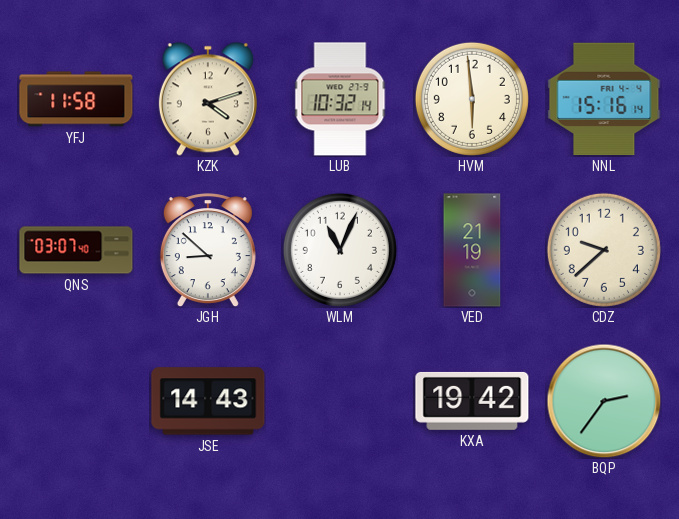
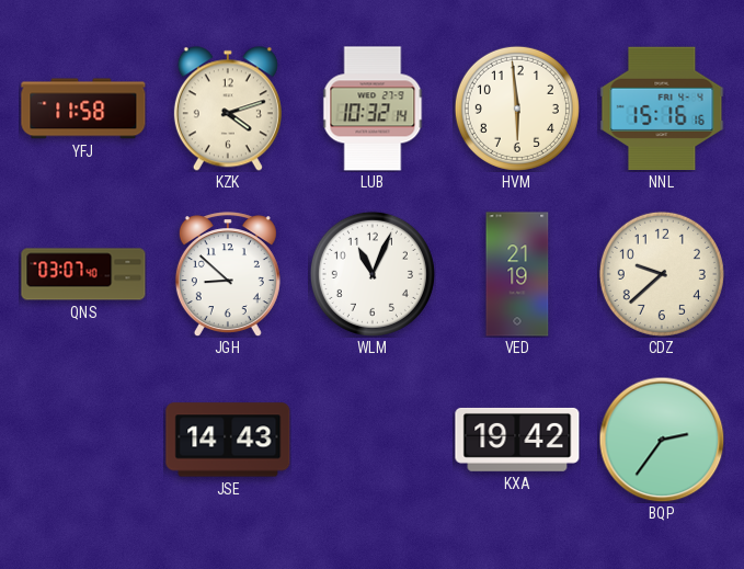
NNL: 15:16:14 -> 15:16:16 (662, 109)
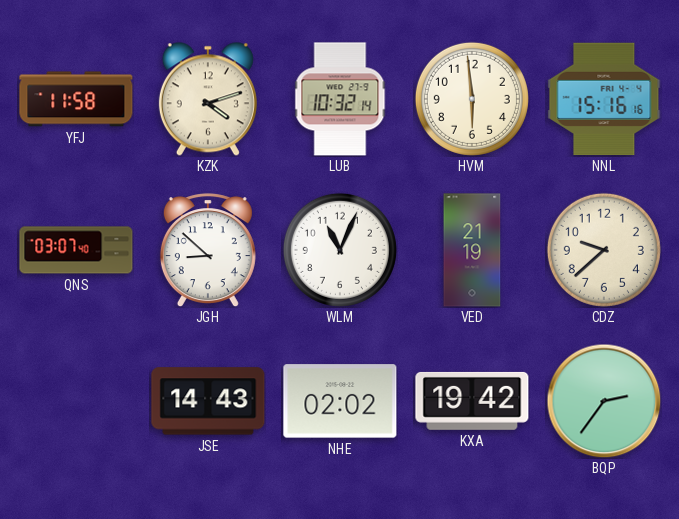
NHE: none -> 02:02 (340, 401)
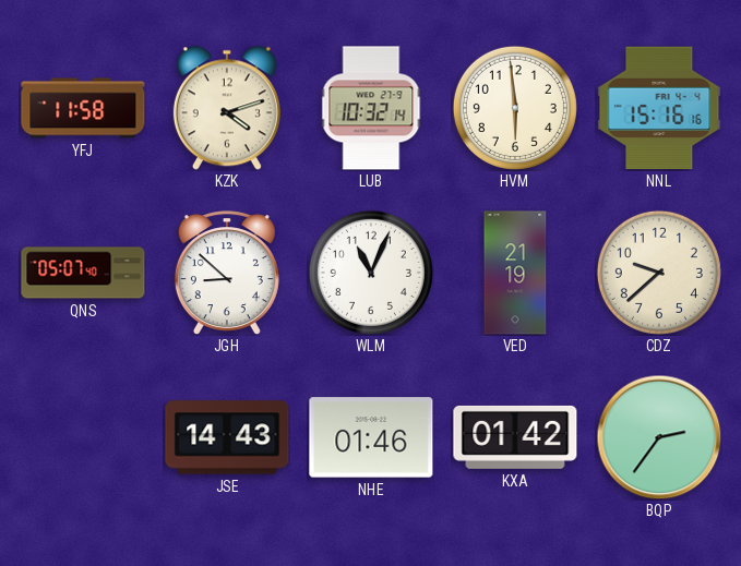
QNS: 03:07 -> 05:07 (83, 273)
NHE: 02:02 -> 01:46 (371, 437)
KXA: 19:42 -> 01:42 (515, 437)
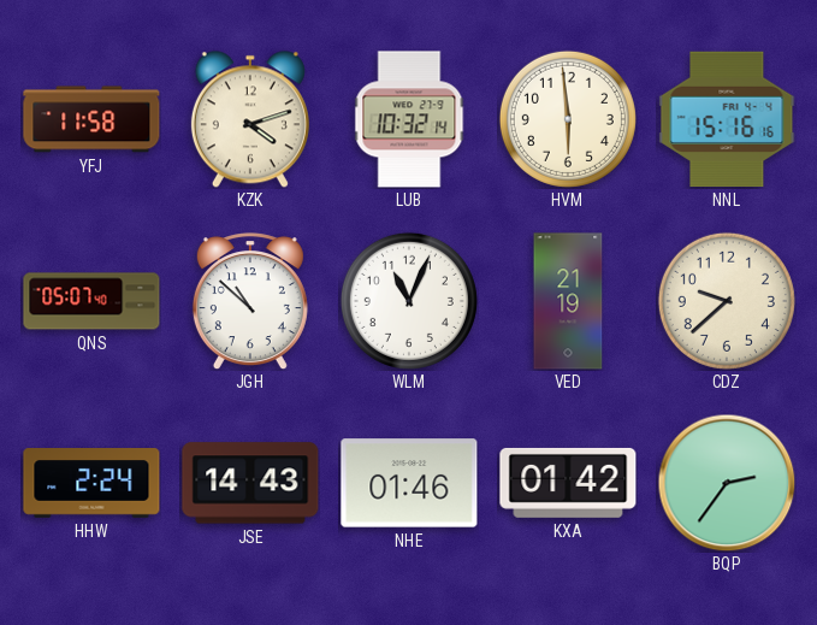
JGH: 8:52 -> 10:52 (250, 301)
HHW: none -> 2:24 (91, 483)
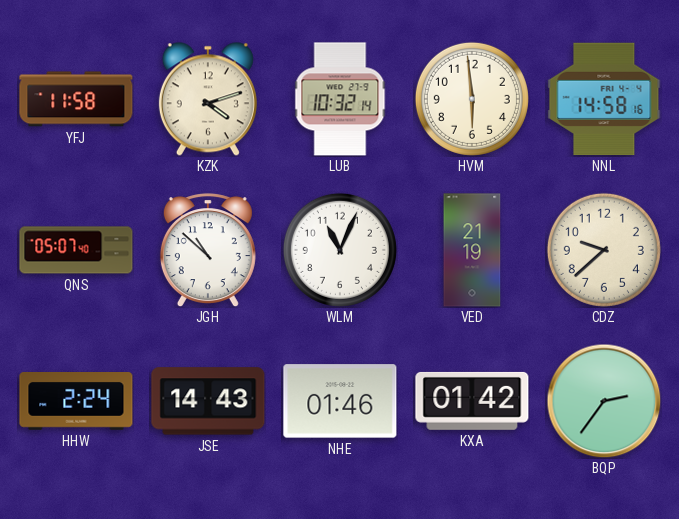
NNL: 15:16 -> 14:58 (604, 99)
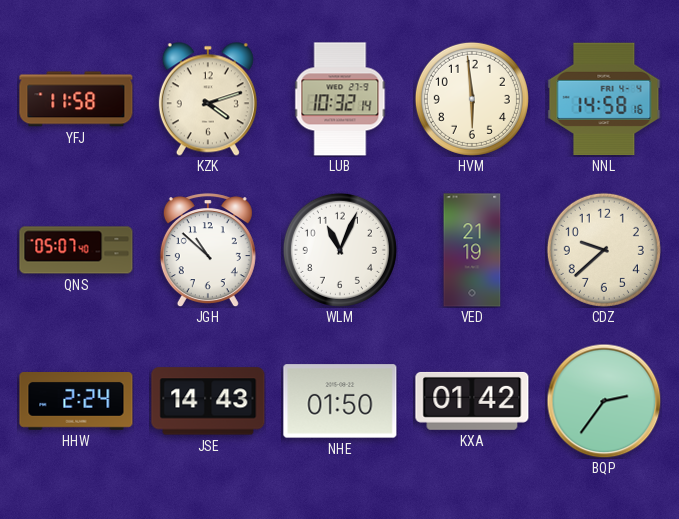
NHE: 01:46 -> 01:50 (340, 401)
